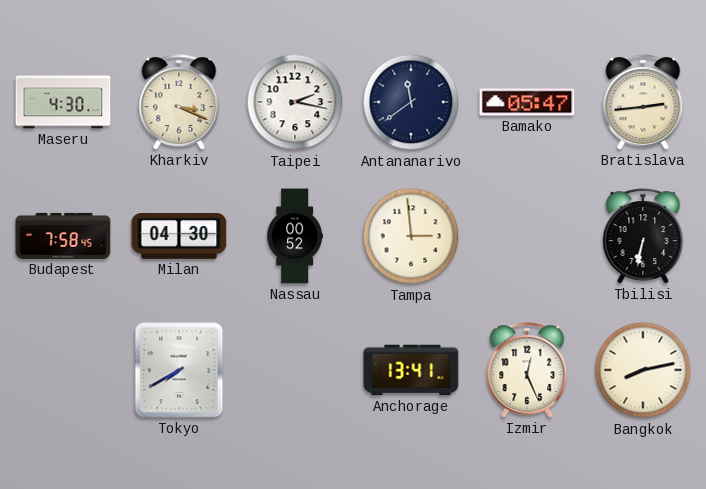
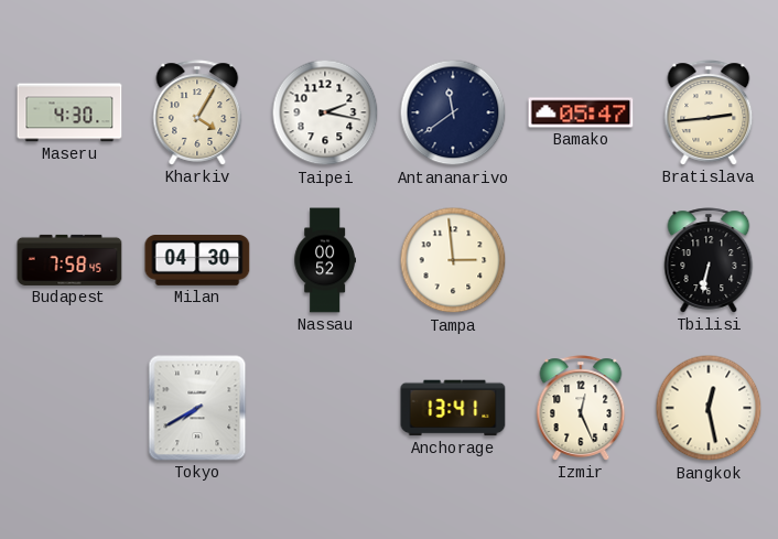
Kharkiv: 3:19 -> 4:05 (197, 112)
Bangkok: 8:13 -> 12:28 (709, 408)
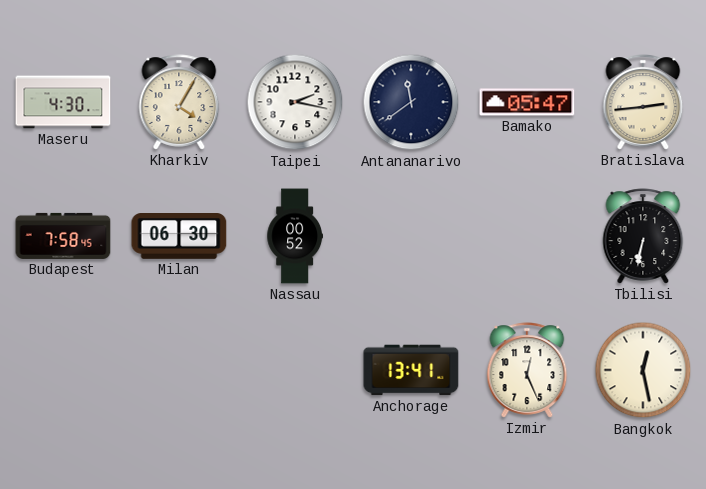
Milan: 04:30 -> 06:30 (179, 237)
Tampa: 2:59 -> none (453, 260)
Tokyo: 7:40 -> none (197, 408)
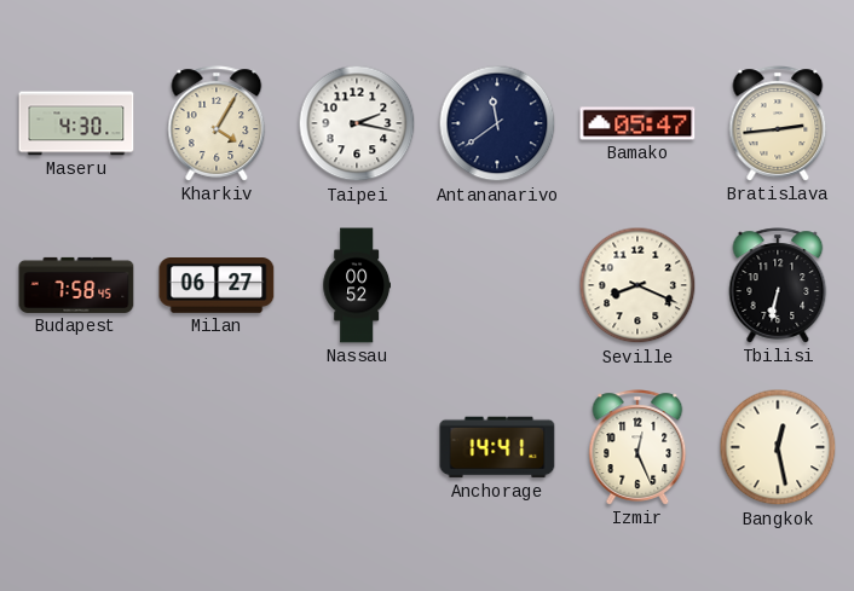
Milan: 06:30 -> 06:27 (217, 286)
Seville: none -> 8:19 (637, 285)
Anchorage: 13:41 -> 14:41 (497, 447)
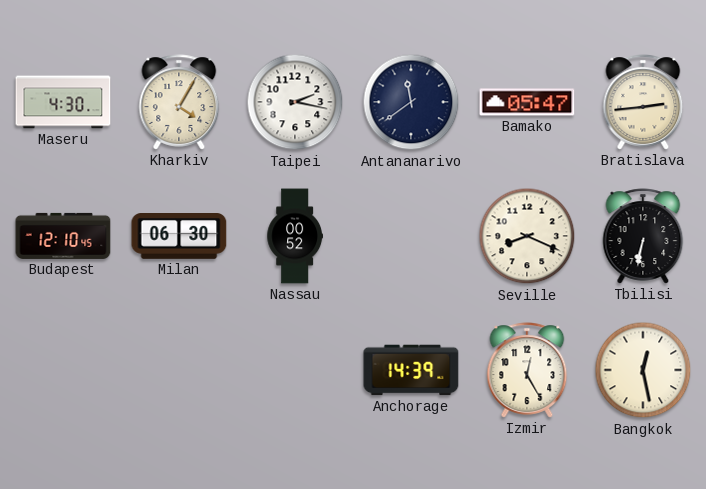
Budapest: 7:58 -> 12:10 (63, 236)
Milan: 06:27 -> 06:30 (179, 237)
Anchorage: 14:41 -> 14:39 (411, 370)
Izmir: 12:26 -> 12:25 (527, 370)
